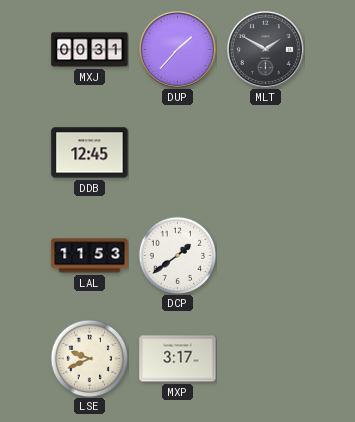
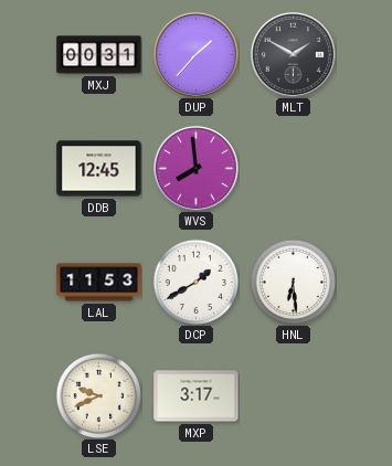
WVS: none -> 7:59 (195, 168)
DCP: 1:39 -> 1:40 (195, 282)
HNL: none -> 6:29 (293, 282)
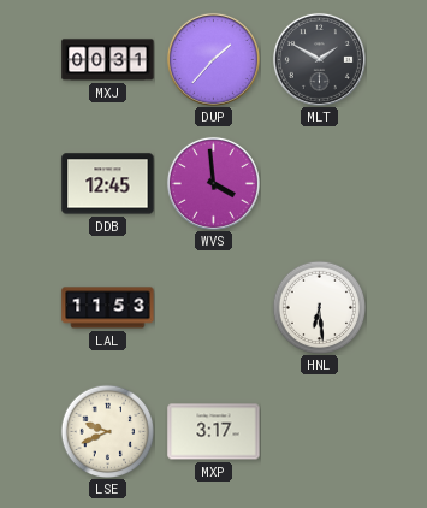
WVS: 7:59 -> 3:59 (213, 183)
DCP: 1:40 -> none (195, 282)
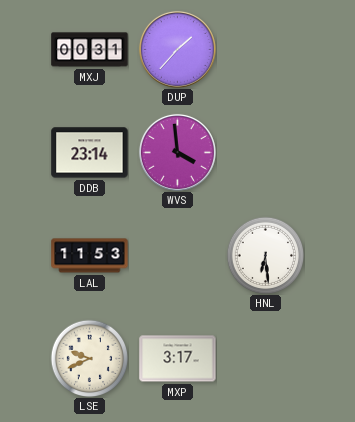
MLT: 1:50 -> none (319, 59)
DDB: 12:45 -> 23:14 (90, 153)
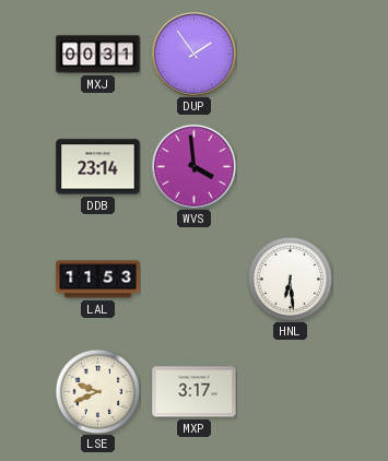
DUP: 1:37 -> 1:54 (193, 54)
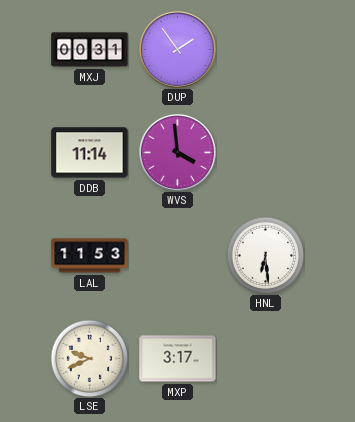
DDB: 23:14 -> 11:14 (90, 153)
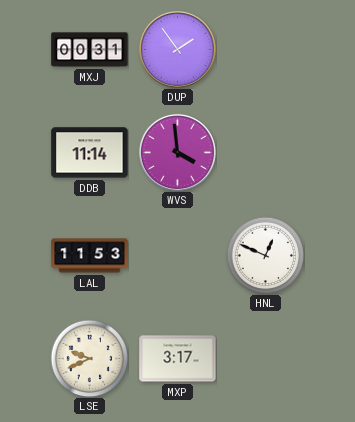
HNL: 6:29 -> 12:49 (265, 255)
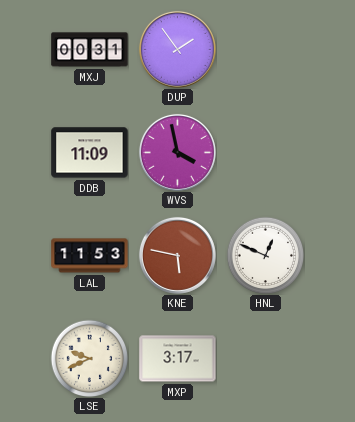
DDB: 11:14 -> 11:09 (90, 153)
WVS: 3:59 -> 3:58 (177, 152)
KNE: none -> 5:47 (177, 255)
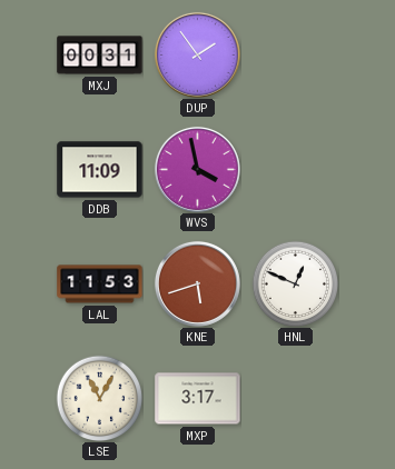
KNE: 5:47 -> 5:42 (197, 283)
LSE: 9:41 -> 11:05 (99, 398)
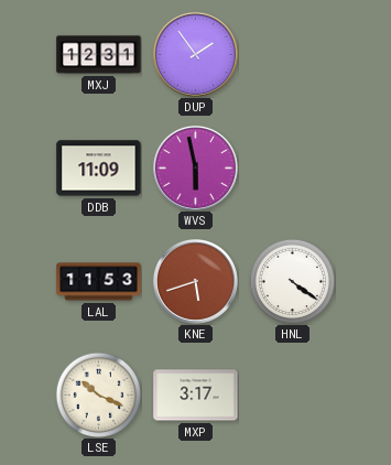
MXJ: 00:31 -> 12:31 (99, 55)
WVS: 3:58 -> 5:58 (195, 167)
HNL: 12:49 -> 4:21 (292, 281)
LSE: 11:05 -> 10:19 (98, 394)
